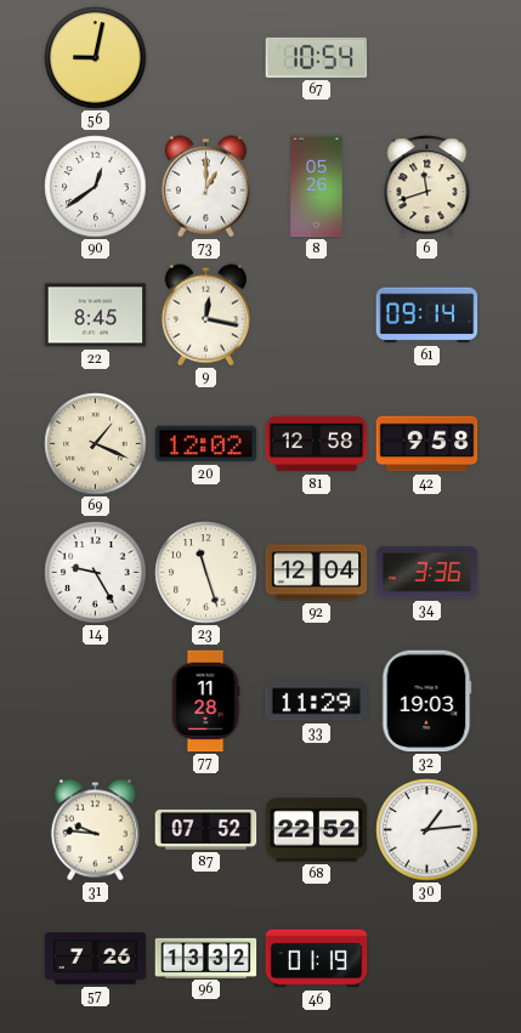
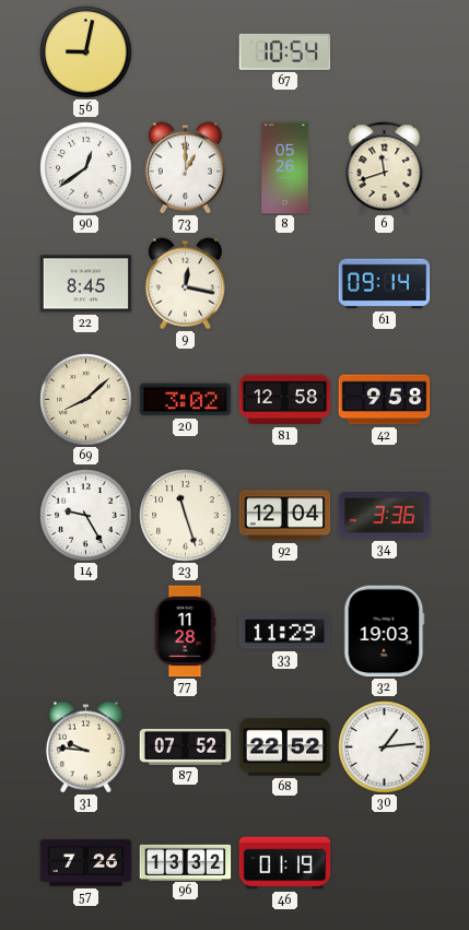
69: 1:19 -> 8:08 (86, 400)
20: 12:02 -> 3:02 (186, 400)
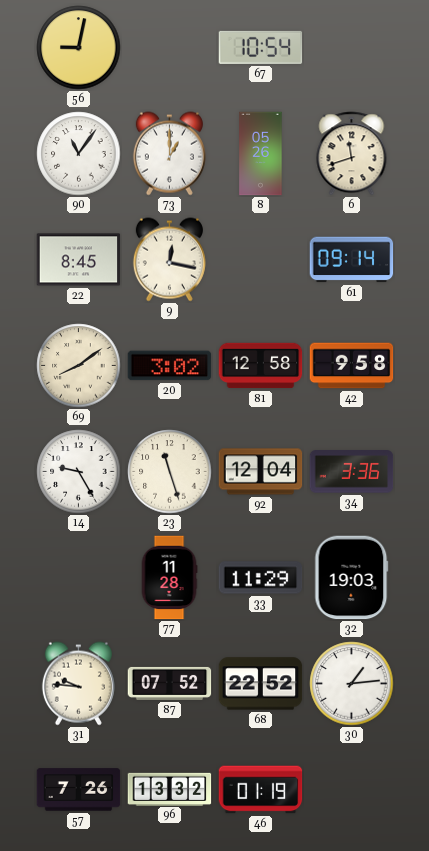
90: 12:39 -> 11:06 (79, 154)
69: 8:08 -> 8:09 (79, 366)
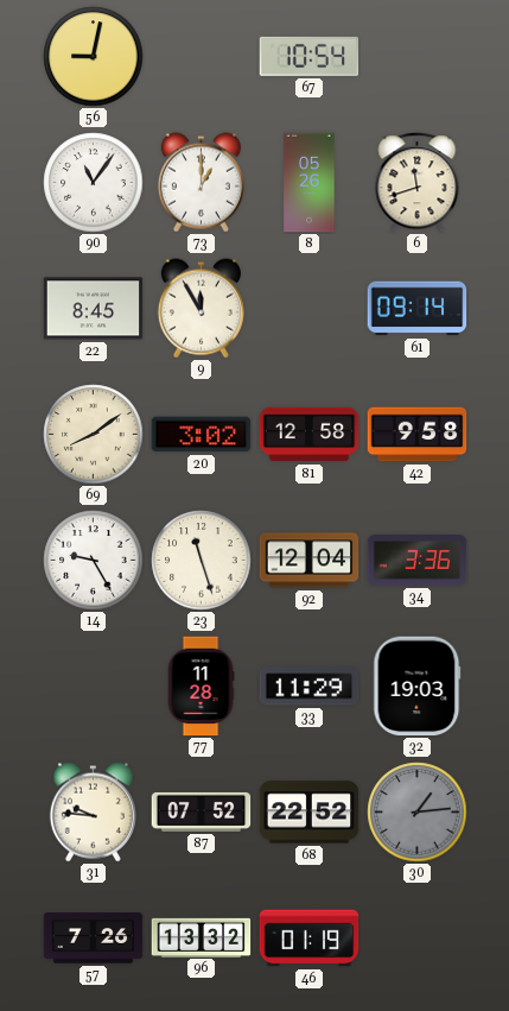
9: 12:17 -> 11:55 (201, 309)
30 dial: white -> grey (418, 813)
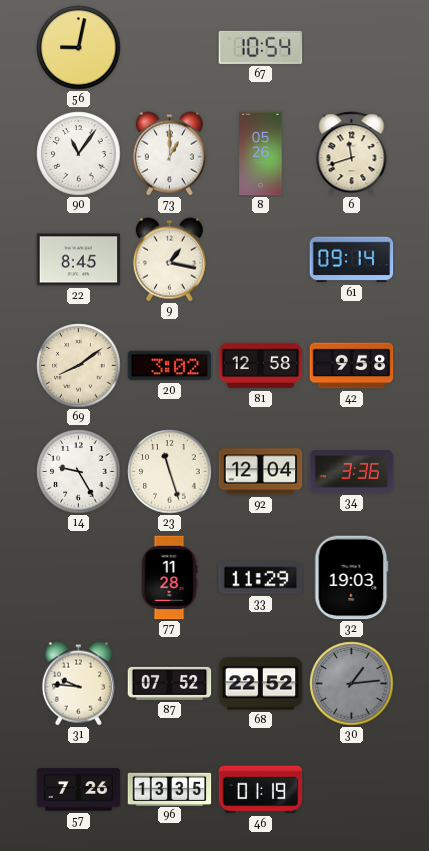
9: 11:55 -> 1:17 (169, 260)
96: 13:32 -> 13:35 (170, 789)
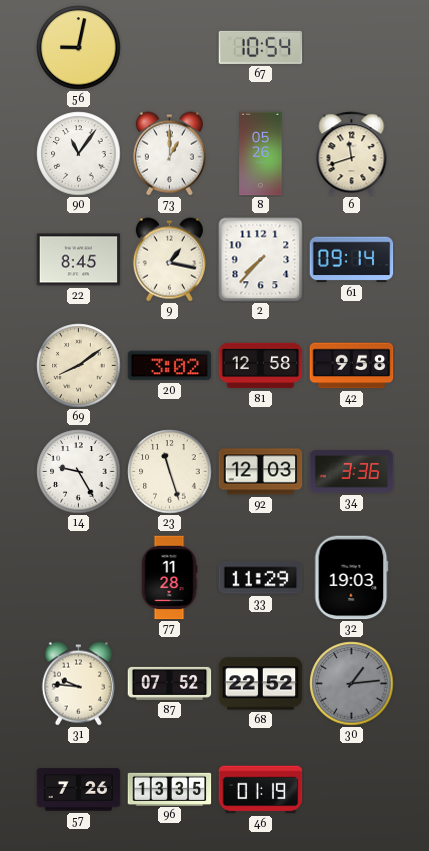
2: none -> 7:37 (261, 260)
92: 12:04 -> 12:03 (261, 472)
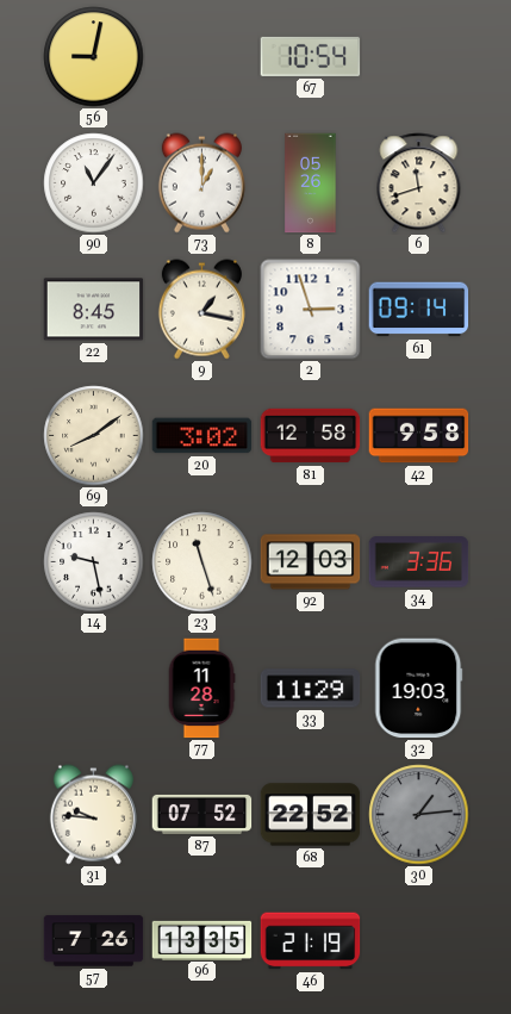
2: 7:37 -> 2:57 (311, 310)
14: 9:25 -> 9:28 (94, 562)
46: 01:19 -> 21:19 (311, 941)
